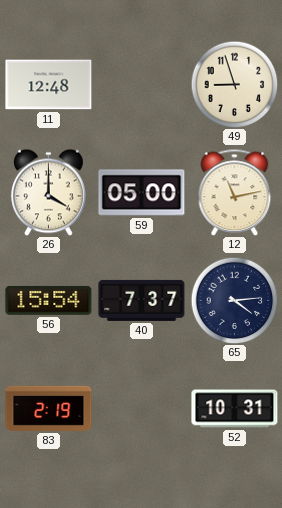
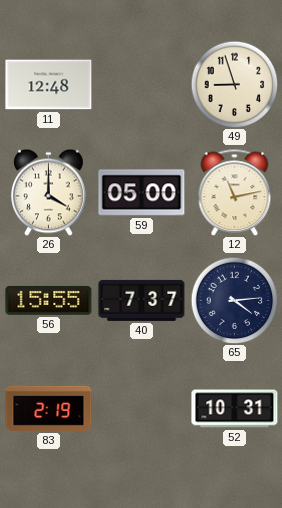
56: 15:54 -> 15:55 (49, 300)
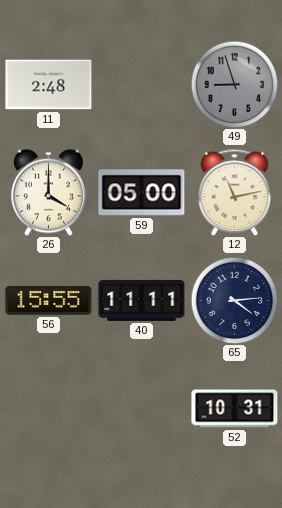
11: 12:48 -> 2:48 (49, 85)
49 dial: cream -> grey (234, 84)
40: 7:37 -> 11:11 (142, 300)
83: 2:19 -> none (49, 408)
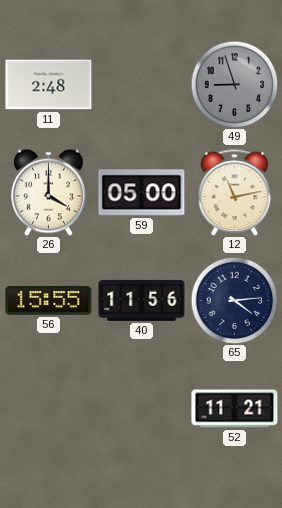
40: 11:11 -> 11:56 (142, 300)
52: 10:31 -> 11:21 (235, 409)
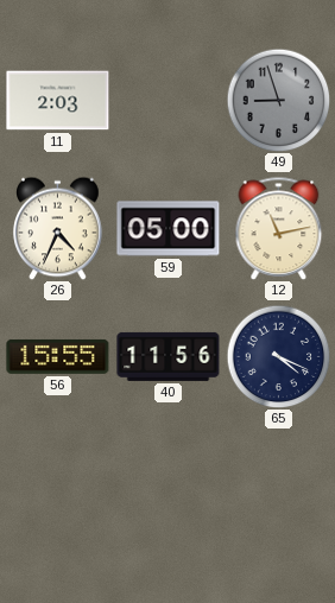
11: 2:48 -> 2:03 (58, 101)
26: 4:00 -> 4:34 (58, 228)
65: 4:14 -> 4:19 (278, 356)
52: 11:21 -> none (235, 409)
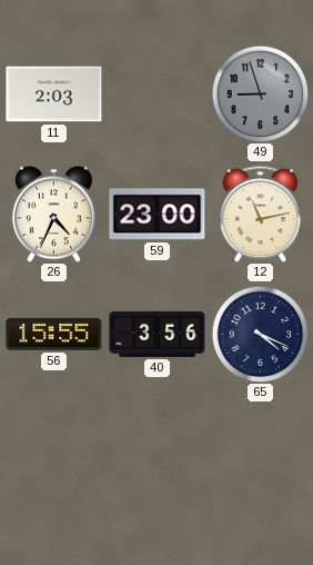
59: 05:00 -> 23:00 (158, 215)
40: 11:56 -> 3:56 (158, 334)
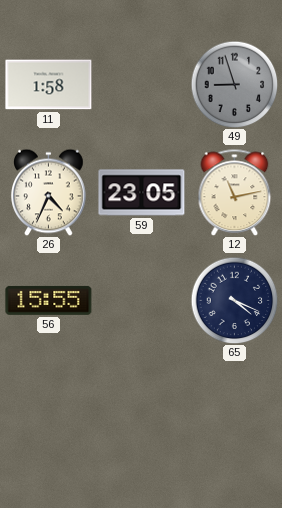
11: 2:03 -> 1:58 (49, 85)
59: 23:00 -> 23:05 (142, 193)
40: 3:56 -> none (158, 334)
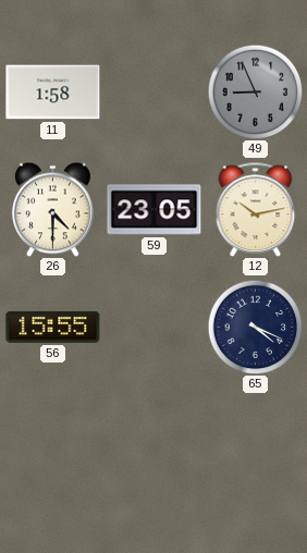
49: 8:57 -> 8:56 (255, 91)
26: 4:34 -> 4:30 (53, 209)
12: 11:13 -> 10:13 (256, 209)
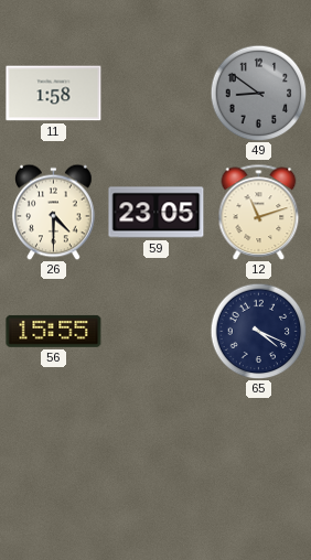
49: 8:56 -> 8:51 (258, 93)
12: 10:13 -> 11:12 (259, 212)
